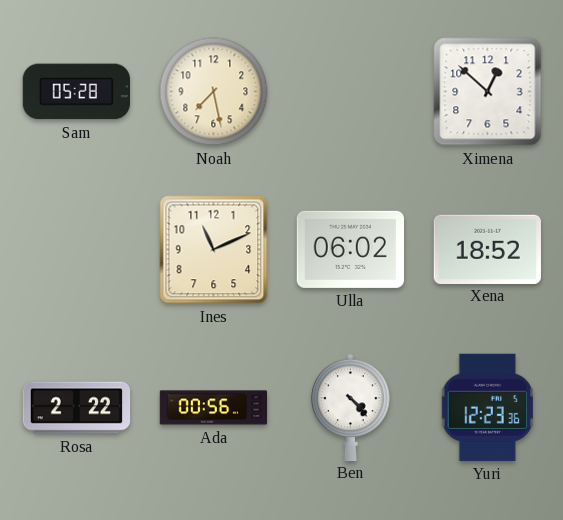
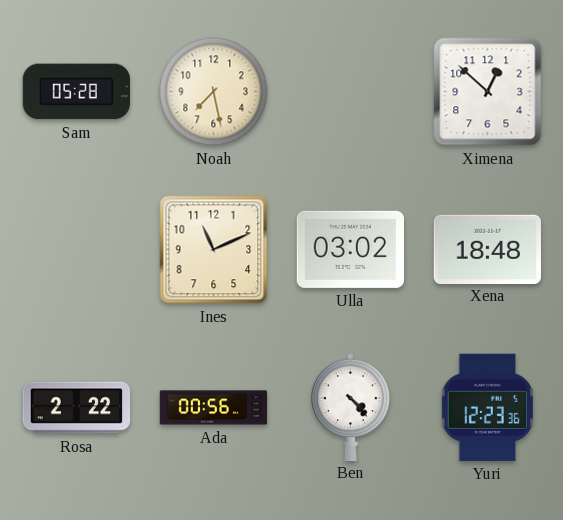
Ulla: 06:02 -> 03:02 (350, 249)
Xena: 18:52 -> 18:48 (487, 249)
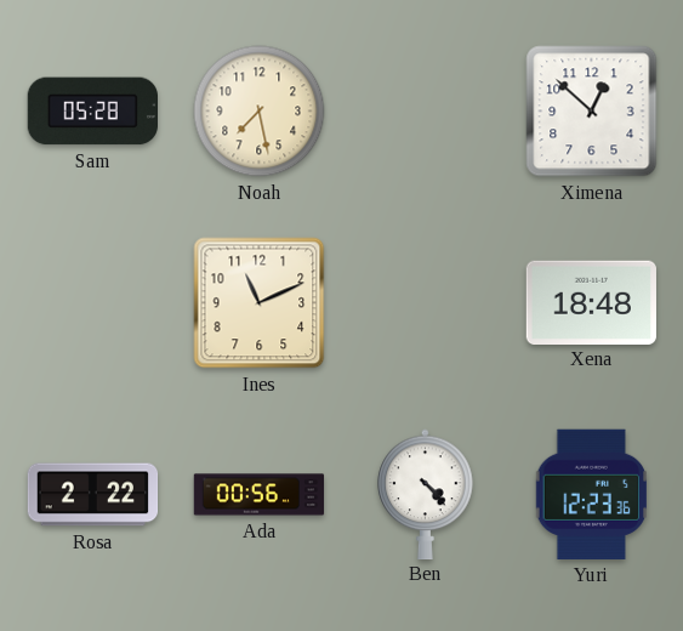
Ulla: 03:02 -> none (350, 249)
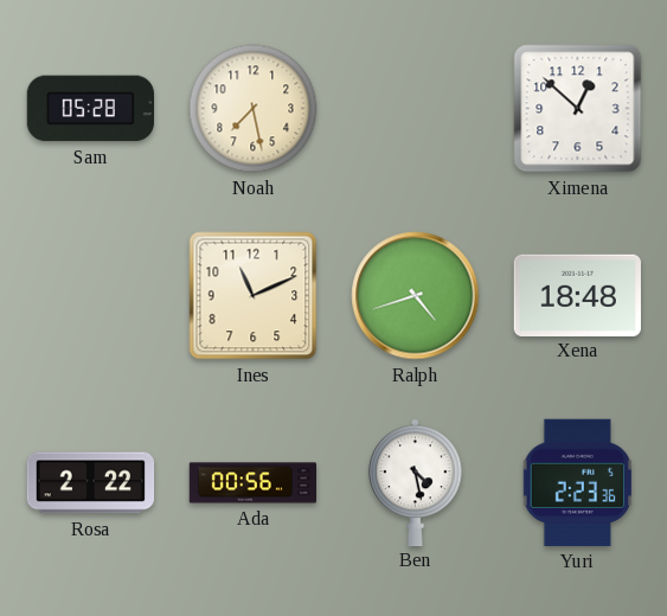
Ralph: none -> 4:42 (416, 296)
Ben: 4:23 -> 4:28 (416, 482)
Yuri: 12:23 -> 2:23 (577, 482)
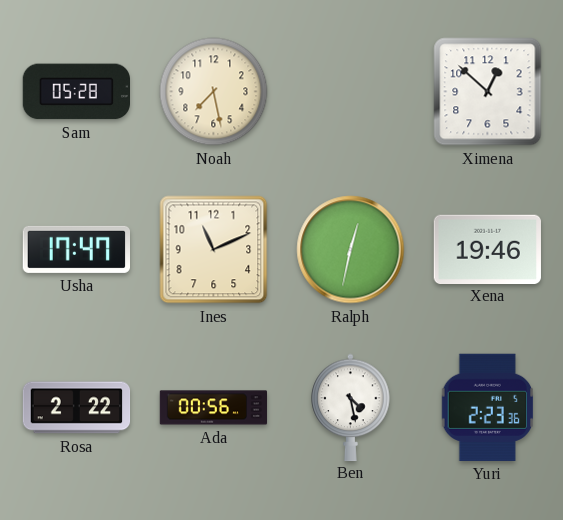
Usha: none -> 17:47 (76, 249)
Ralph: 4:42 -> 12:32 (351, 250)
Xena: 18:48 -> 19:46 (487, 249)
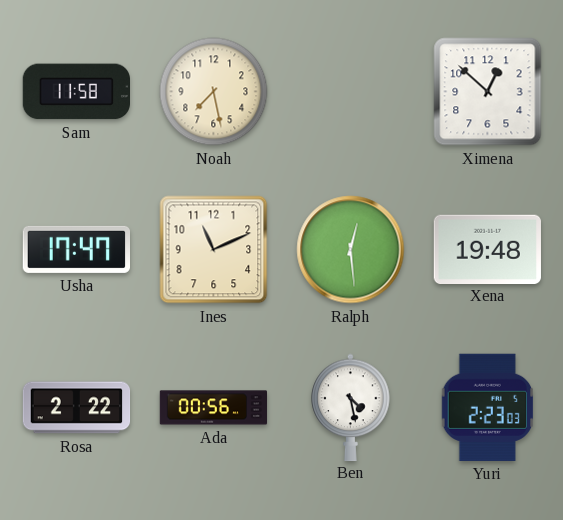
Sam: 05:28 -> 11:58 (76, 92)
Ralph: 12:32 -> 12:29 (351, 250)
Xena: 19:46 -> 19:48 (487, 249)
Yuri: 2:23:36 -> 2:23:03 (487, 407)
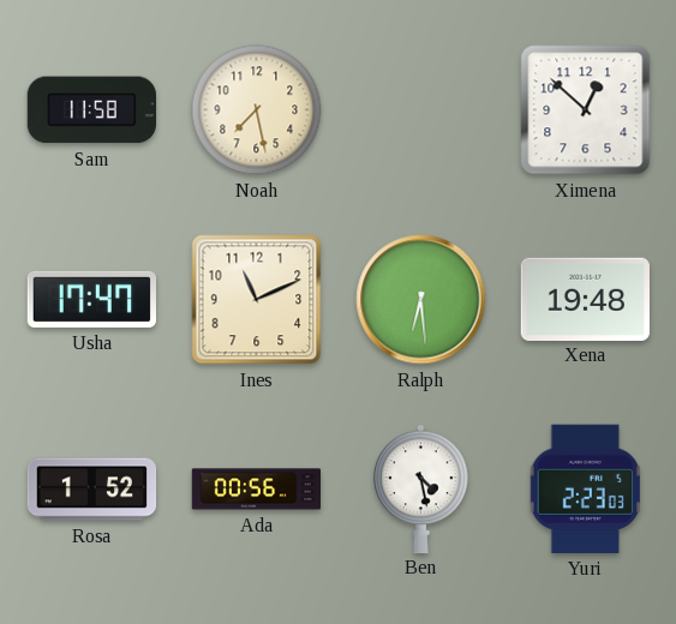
Ralph: 12:29 -> 6:29 (421, 300)
Rosa: 2:22 -> 1:52 (92, 490)
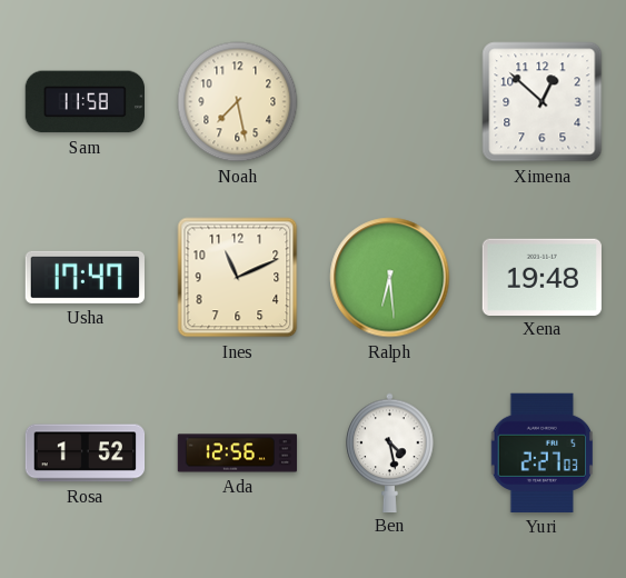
Ada: 00:56 -> 12:56 (238, 454)
Yuri: 2:23 -> 2:27 (541, 452)
